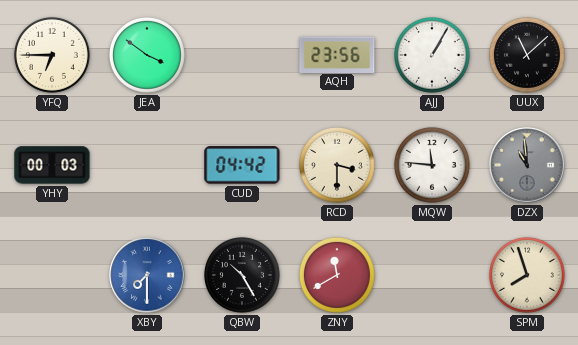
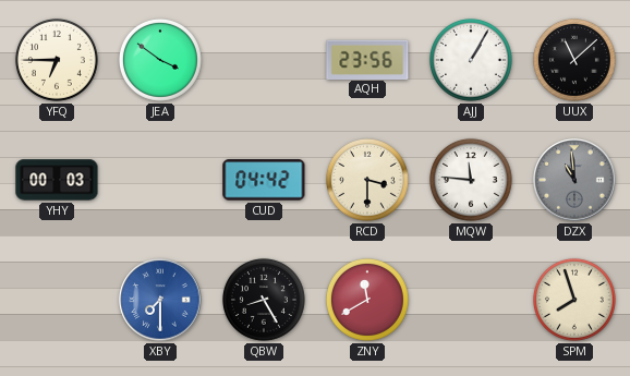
QBW: 10:25 -> 8:25 (264, 300)
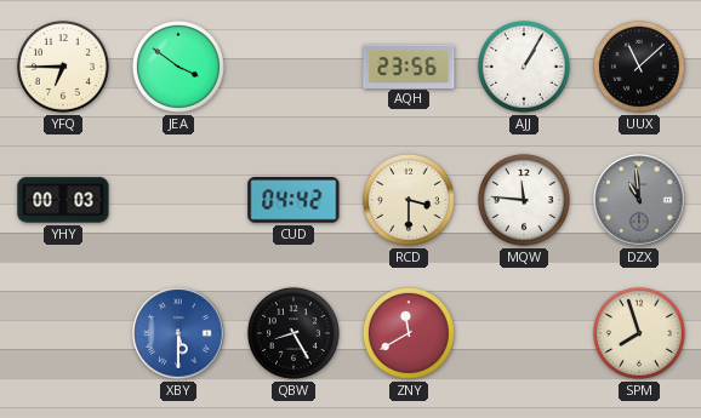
XBY: 7:30 -> 5:30 (178, 333)
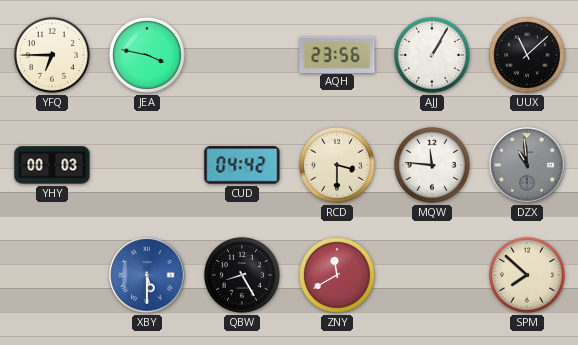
JEA: 3:51 -> 3:47 (147, 55)
SPM: 7:57 -> 7:52 (527, 275)
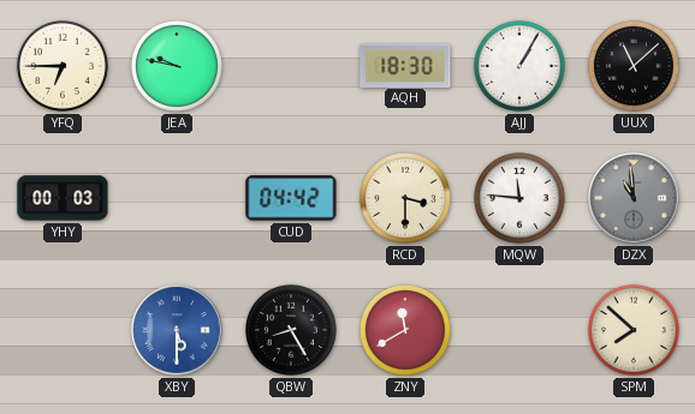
JEA: 3:47 -> 9:47 (177, 66)
AQH: 23:56 -> 18:30 (405, 65)
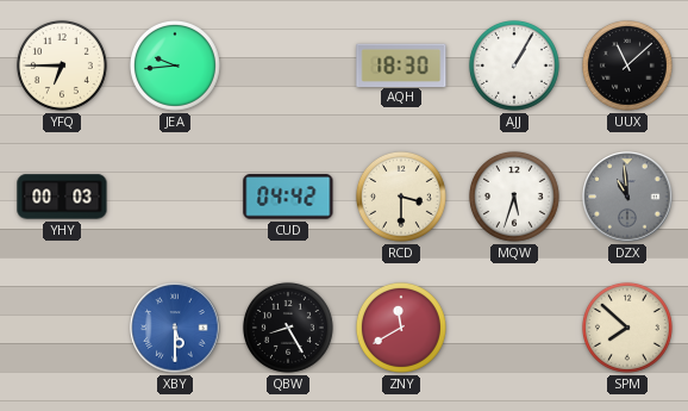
JEA: 9:47 -> 9:44 (175, 66)
MQW: 11:46 -> 5:33 (514, 197)
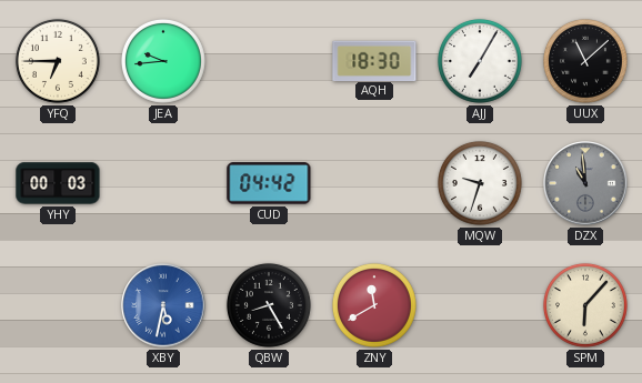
AJJ: 1:05 -> 7:05 (480, 61)
RCD: 3:30 -> none (401, 197)
MQW: 5:33 -> 9:33 (480, 183)
XBY: 5:30 -> 5:32 (163, 305)
SPM: 7:52 -> 6:07 (585, 305)
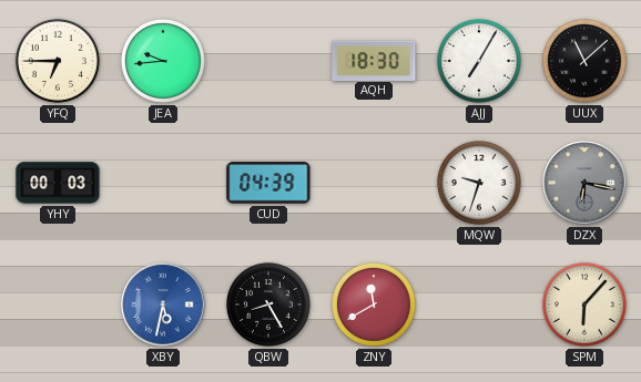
CUD: 04:42 -> 04:39 (268, 183)
DZX: 10:59 -> 6:17 (584, 183)
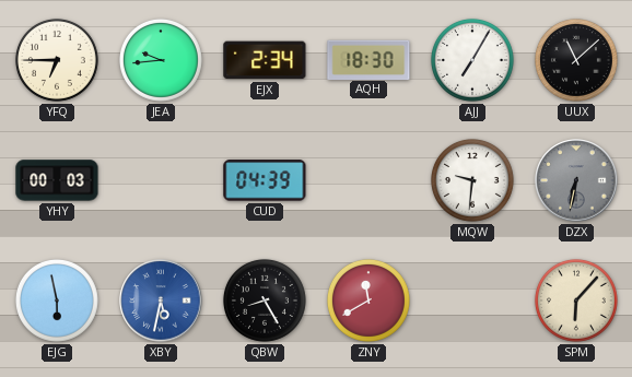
EJX: none -> 2:34 (265, 60)
MQW: 9:33 -> 9:31 (472, 180)
DZX: 6:17 -> 6:32 (576, 180)
EJG: none -> 5:58 (57, 301)
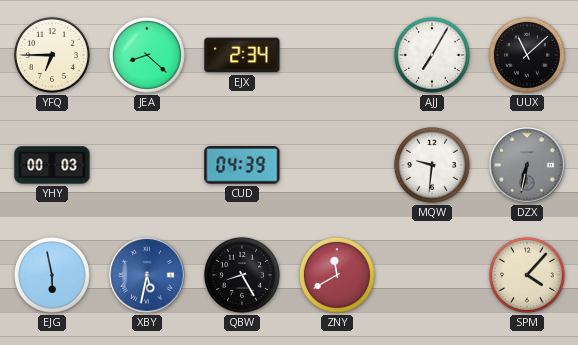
JEA: 9:44 -> 8:22 (147, 55)
AQH: 18:30 -> none (368, 59)
SPM: 6:07 -> 4:07 (527, 275)
